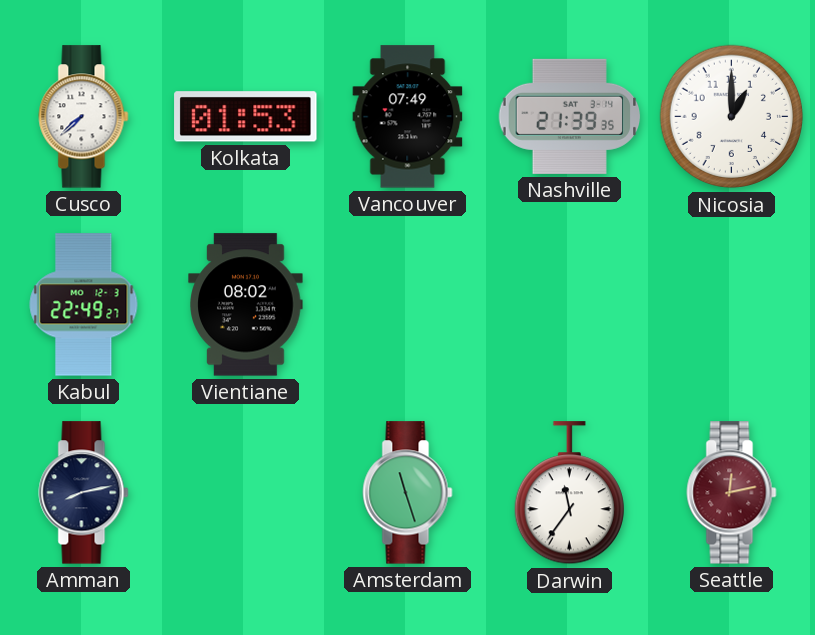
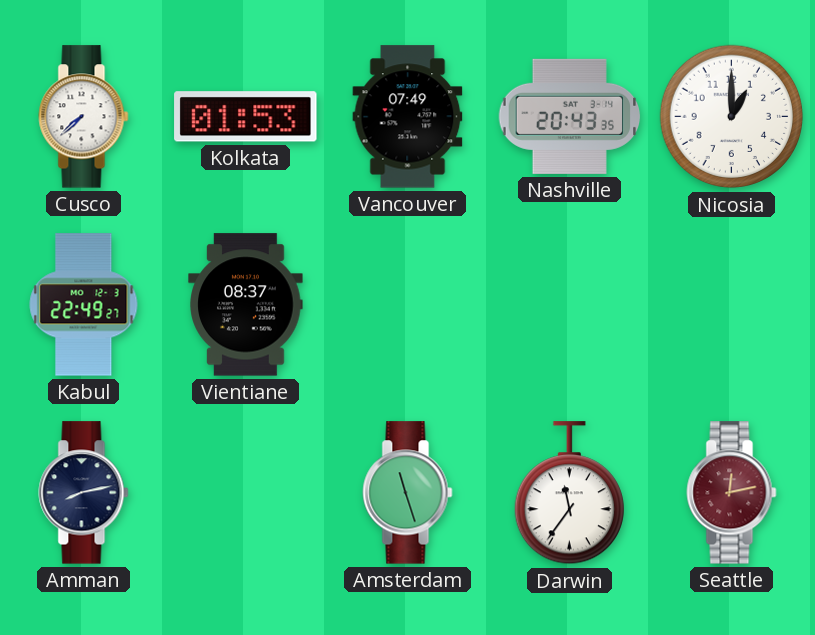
Nashville: 21:39 -> 20:43 (570, 116)
Vientiane: 08:02 -> 08:37 (246, 305)
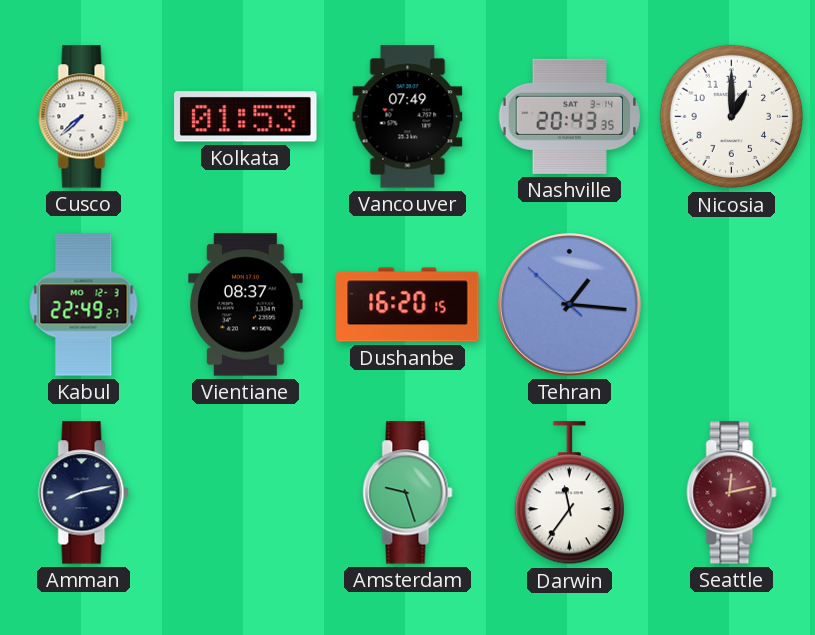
Dushanbe: none -> 16:20 (408, 305)
Tehran: none -> 1:15 (570, 305)
Amsterdam: 11:27 -> 9:27 (408, 493)
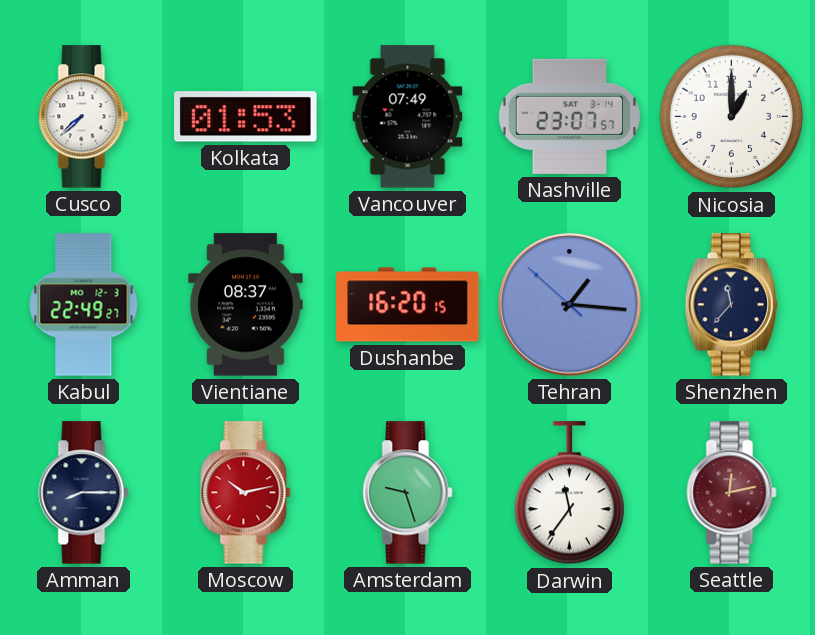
Nashville: 20:43 -> 23:07 (570, 116)
Shenzhen: none -> 11:37 (731, 305)
Amman: 8:13 -> 8:15 (84, 493)
Moscow: none -> 10:13 (246, 493)
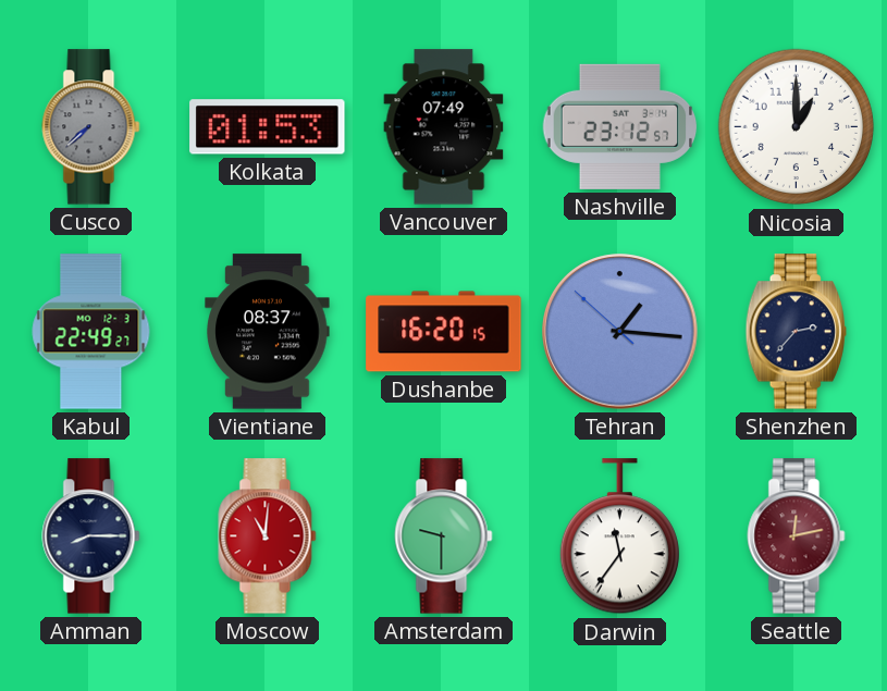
Cusco dial: white -> grey (91, 127)
Nashville: 23:07 -> 23:12 (620, 126)
Shenzhen: 11:37 -> 2:37 (796, 332)
Moscow: 10:13 -> 11:01 (268, 536)
Amsterdam: 9:27 -> 9:30 (444, 536)
